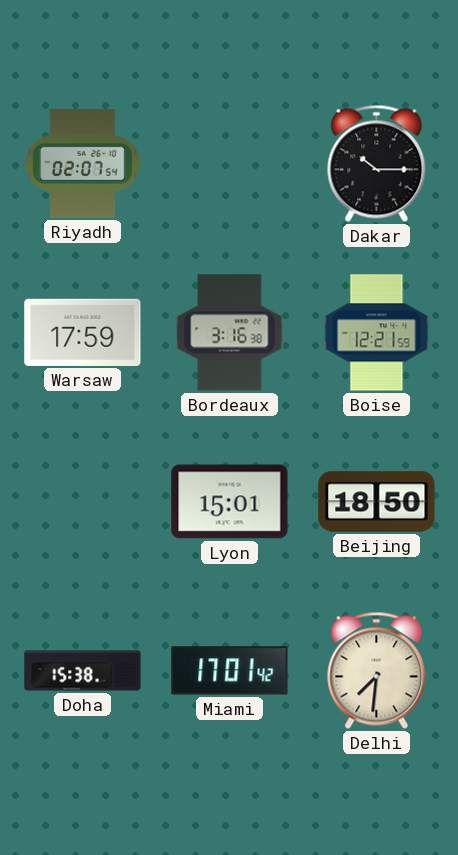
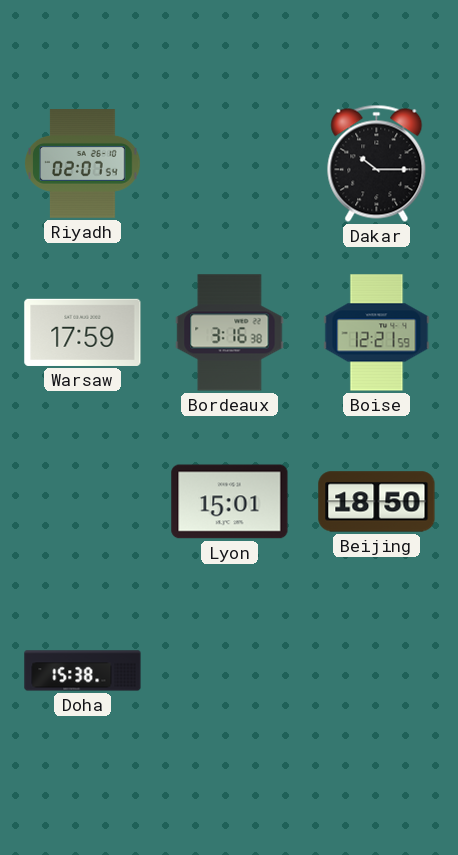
Miami: 17:01 -> none (230, 671)
Delhi: 7:31 -> none (377, 670)
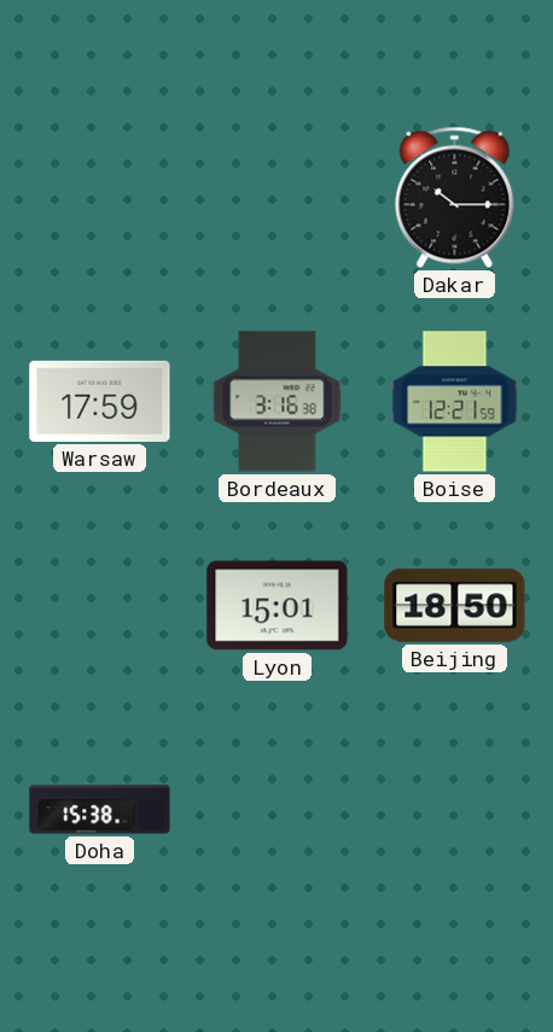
Riyadh: 02:07 -> none (83, 164)
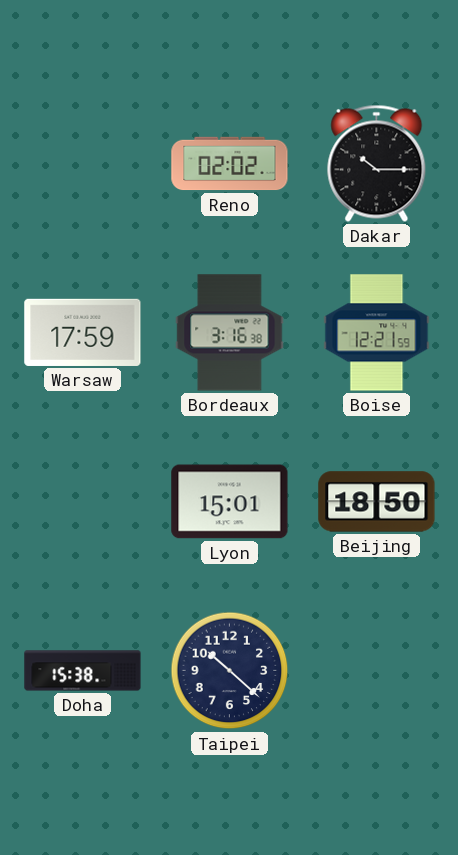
Reno: none -> 02:02 (230, 164)
Taipei: none -> 10:22 (230, 671)
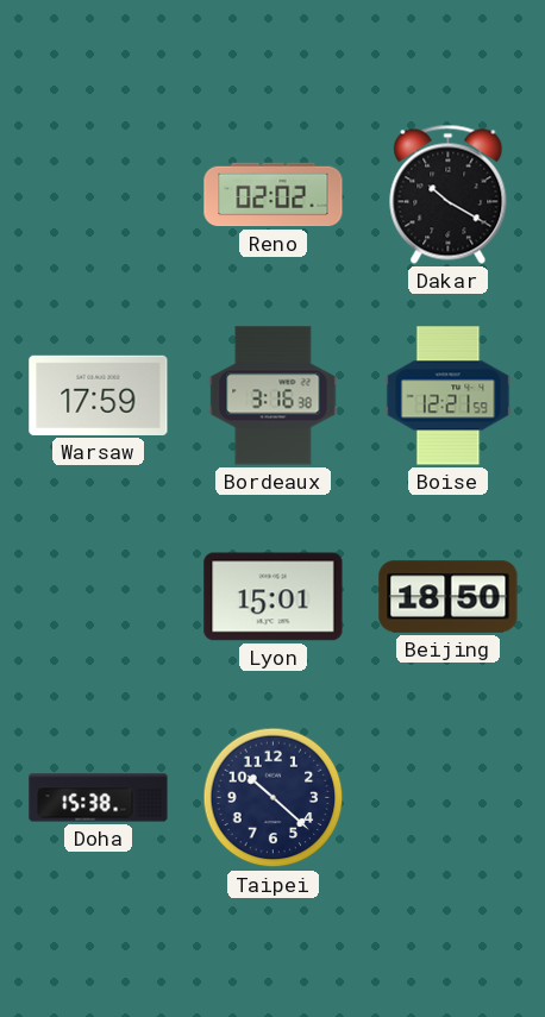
Dakar: 10:15 -> 10:20 (449, 194)
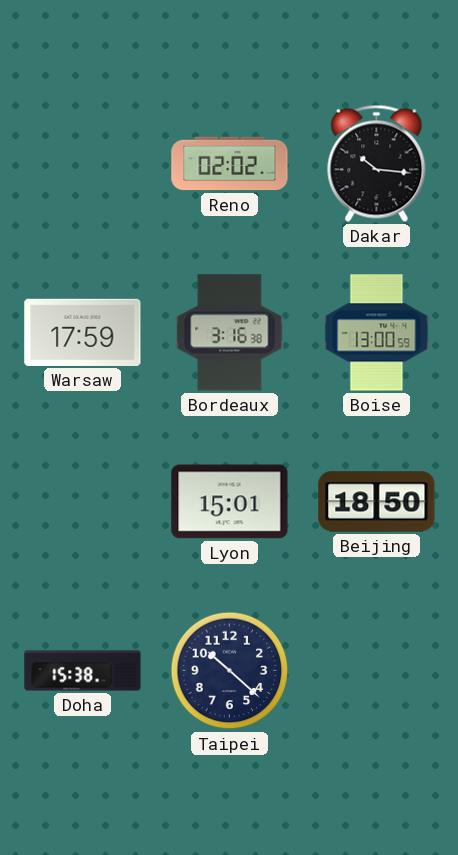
Dakar: 10:20 -> 10:16 (377, 163)
Boise: 12:21 -> 13:00 (377, 333)
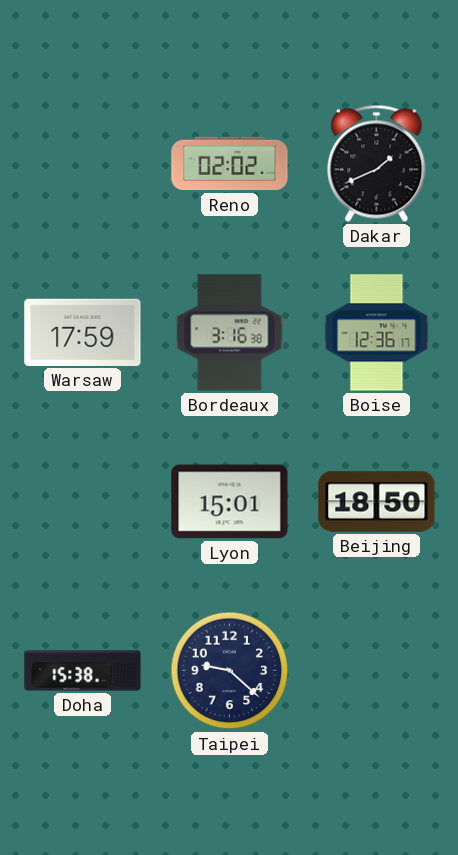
Dakar: 10:16 -> 1:41 (377, 163)
Boise: 13:00 -> 12:36 (377, 333)
Taipei: 10:22 -> 9:22 (230, 671)
